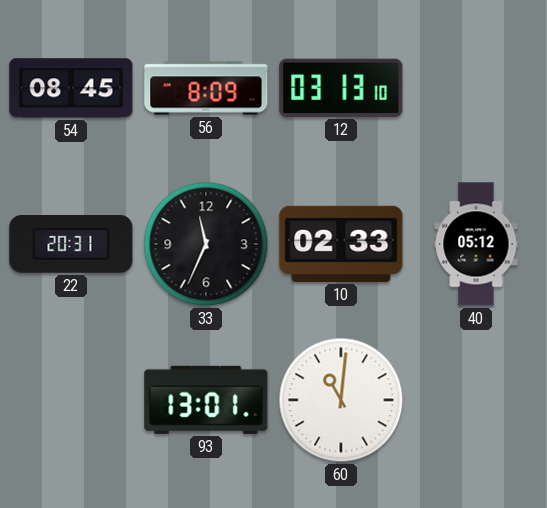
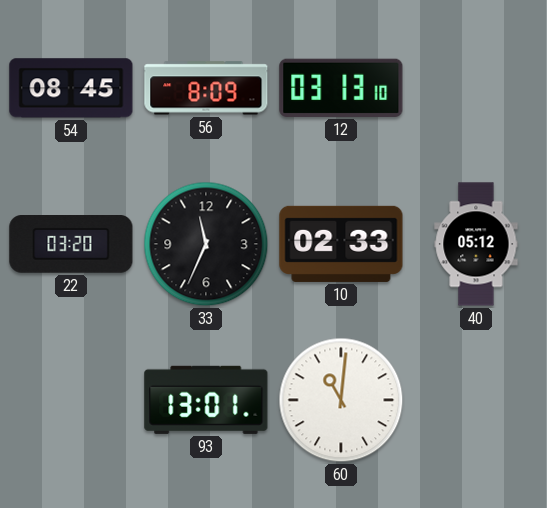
22: 20:31 -> 03:20 (71, 245)
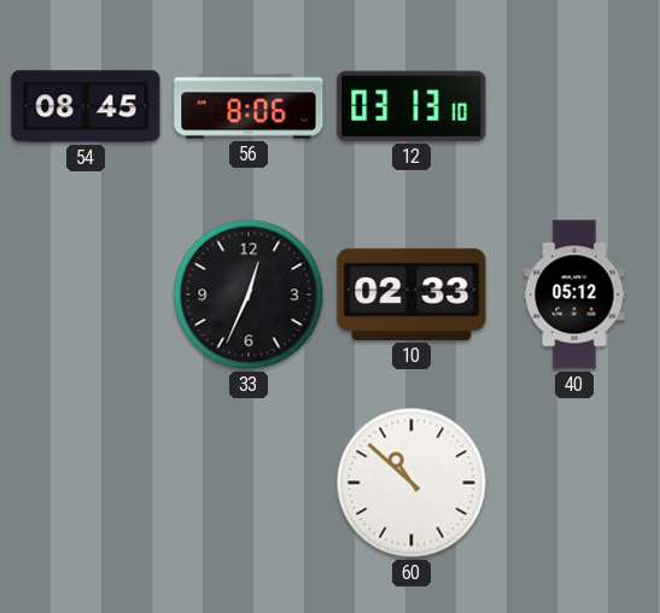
56: 8:09 -> 8:06 (249, 106)
22: 03:20 -> none (71, 245)
33: 11:34 -> 12:34 (249, 294)
93: 13:01 -> none (206, 400)
60: 11:01 -> 10:52 (411, 483)
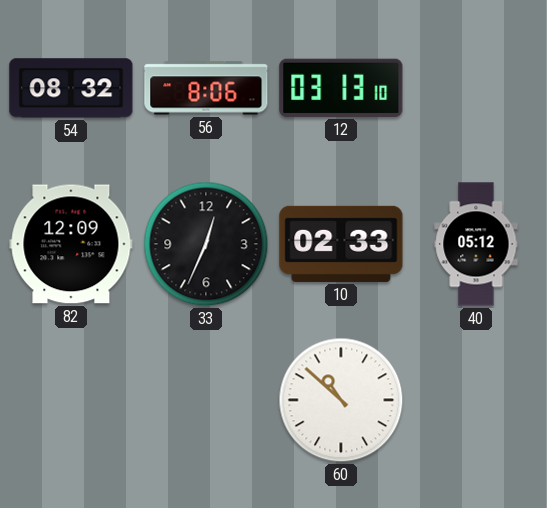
54: 08:45 -> 08:32 (71, 88)
82: none -> 12:09 (71, 244)
